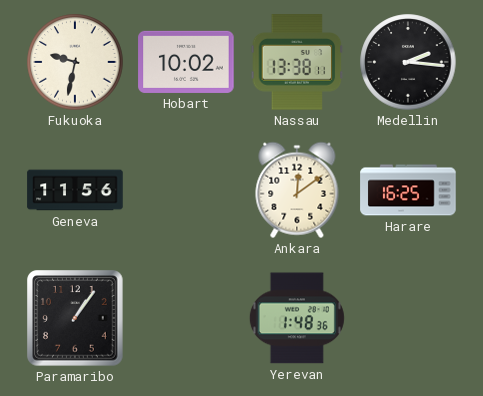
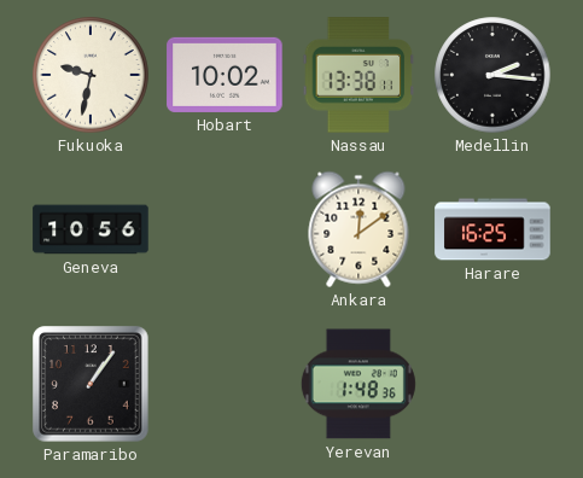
Geneva: 11:56 -> 10:56 (91, 229)
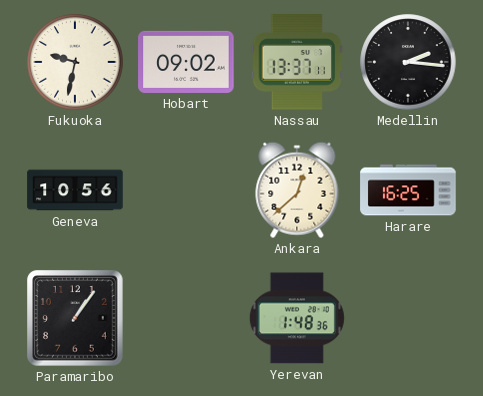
Hobart: 10:02 -> 09:02 (186, 62)
Nassau: 13:38 -> 13:37 (297, 62)
Ankara: 12:09 -> 12:38 (297, 190)
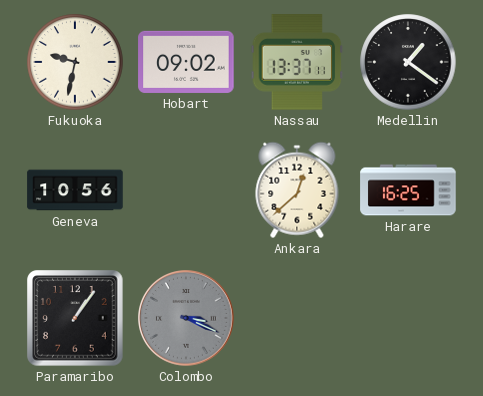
Medellin: 2:16 -> 1:21 (408, 62)
Colombo: none -> 3:19 (186, 318)
Yerevan: 1:48 -> none (297, 318)
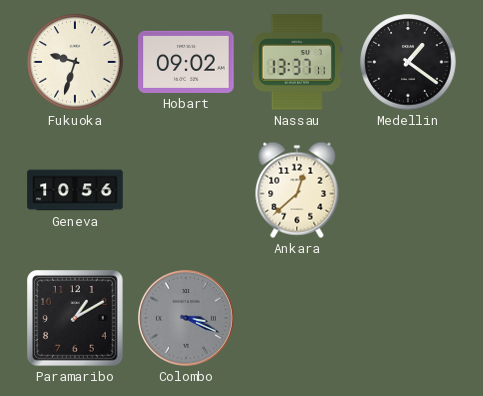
Fukuoka: 9:32 -> 9:33 (75, 62)
Harare: 16:25 -> none (408, 190)
Paramaribo: 1:06 -> 1:10 (75, 318)
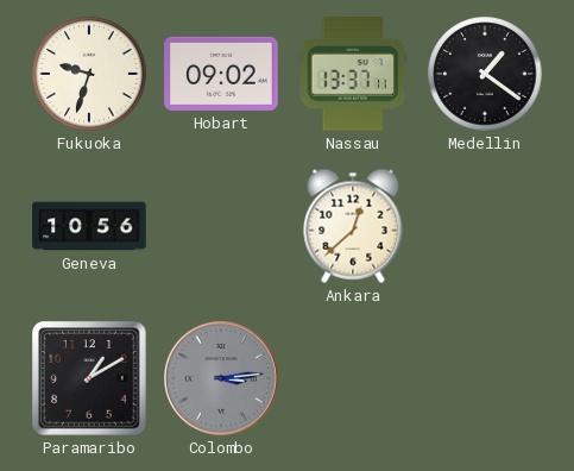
Colombo: 3:19 -> 3:14 (221, 378)
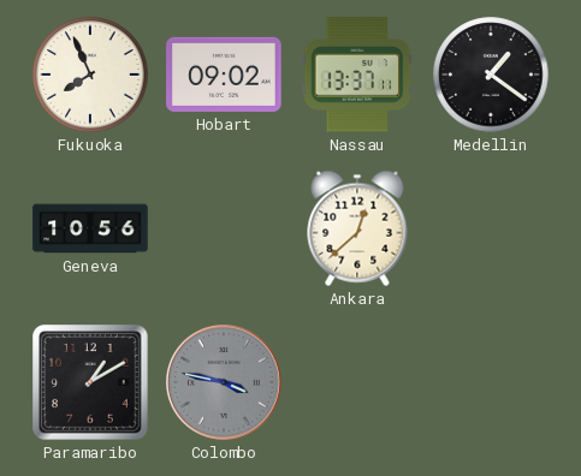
Fukuoka: 9:33 -> 7:56 (90, 75)
Colombo: 3:14 -> 3:47 (224, 382)
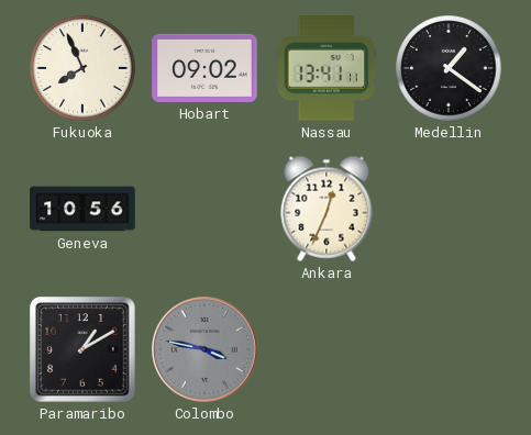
Nassau: 13:37 -> 13:41 (327, 68)
Ankara: 12:38 -> 12:34 (327, 209)
